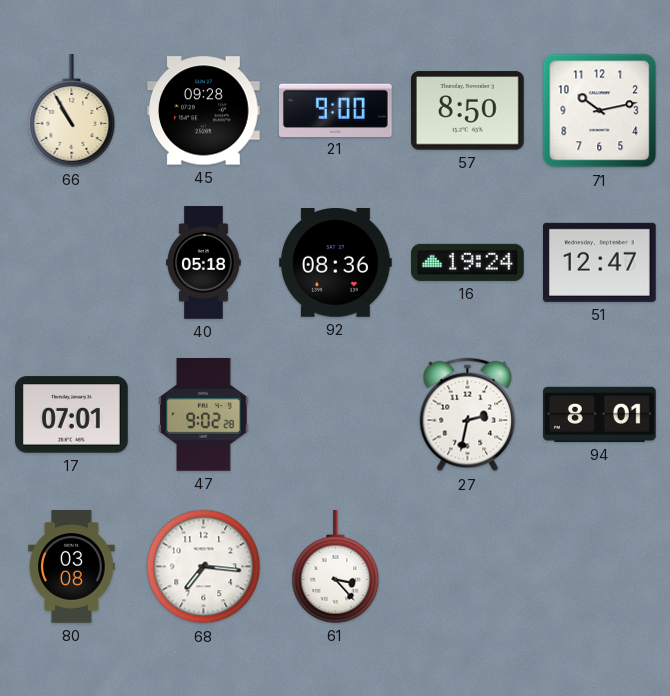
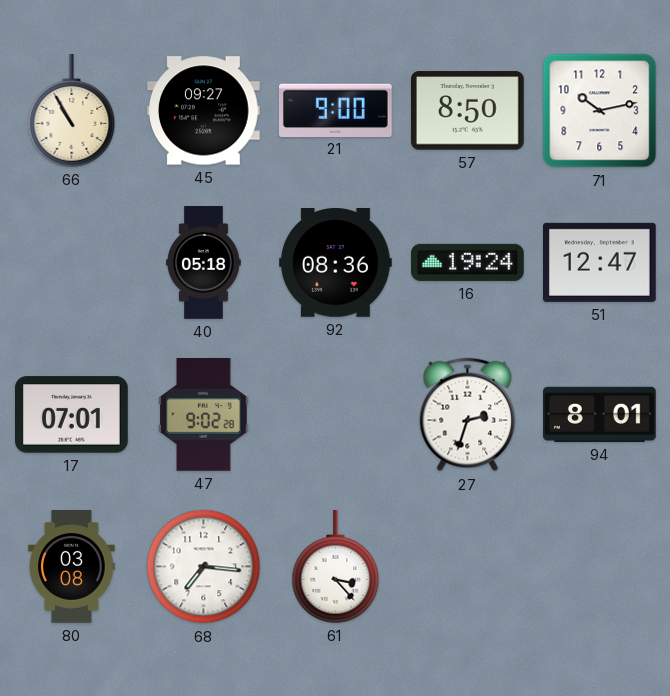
45: 09:28 -> 09:27 (204, 111)
27: 2:32 -> 2:33 (468, 415)
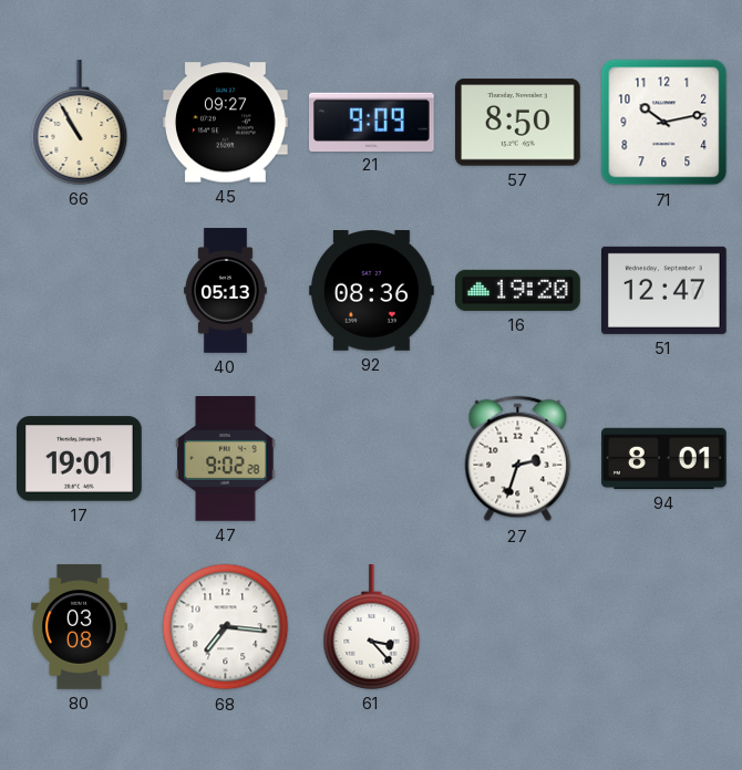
21: 9:00 -> 9:09 (372, 122)
40: 05:18 -> 05:13 (226, 291)
16: 19:24 -> 19:20 (518, 290)
17: 07:01 -> 19:01 (80, 459)
